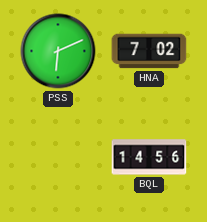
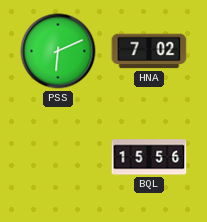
BQL: 14:56 -> 15:56 (149, 157)
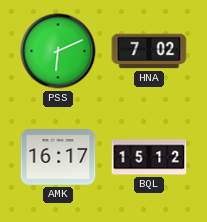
AMK: none -> 16:17 (58, 157)
BQL: 15:56 -> 15:12 (149, 157)
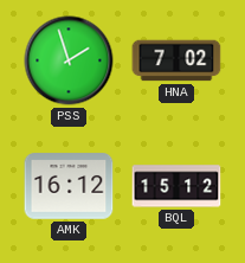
PSS: 6:11 -> 1:57 (69, 60)
AMK: 16:17 -> 16:12 (69, 186)
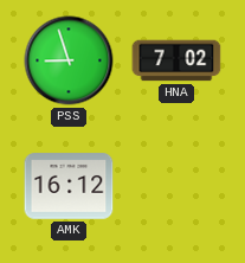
PSS: 1:57 -> 8:57 (69, 60)
BQL: 15:12 -> none (176, 186)
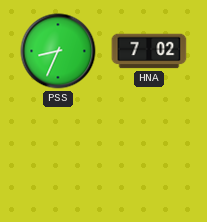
PSS: 8:57 -> 8:34 (58, 51)
AMK: 16:12 -> none (69, 186)
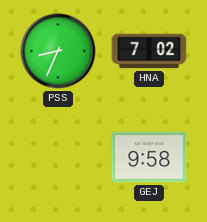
GEJ: none -> 9:58 (149, 157)
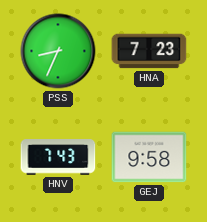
HNA: 7:02 -> 7:23 (149, 51)
HNV: none -> 7:43 (58, 157)
